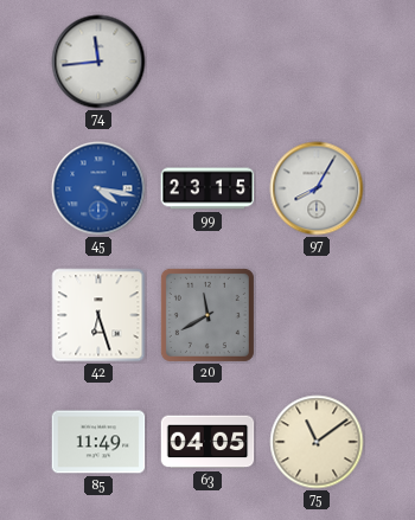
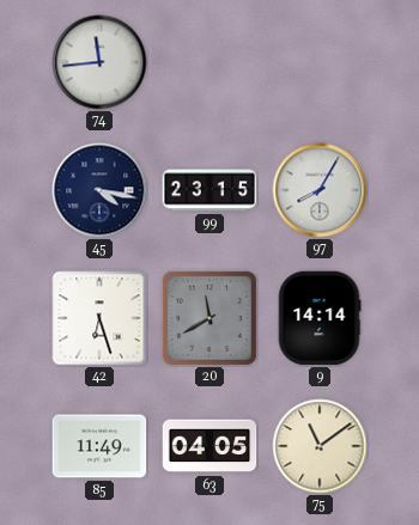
45 dial: blue -> navy (99, 190)
9: none -> 14:14 (320, 318)
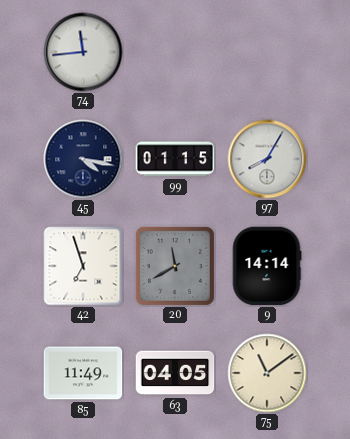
99: 23:15 -> 01:15 (175, 159)
42: 6:27 -> 6:57 (83, 266)
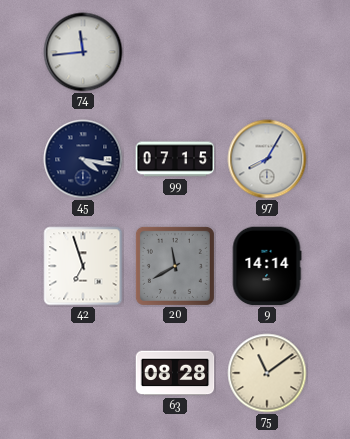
99: 01:15 -> 07:15 (175, 159)
85: 11:49 -> none (83, 373)
63: 04:05 -> 08:28 (175, 373)
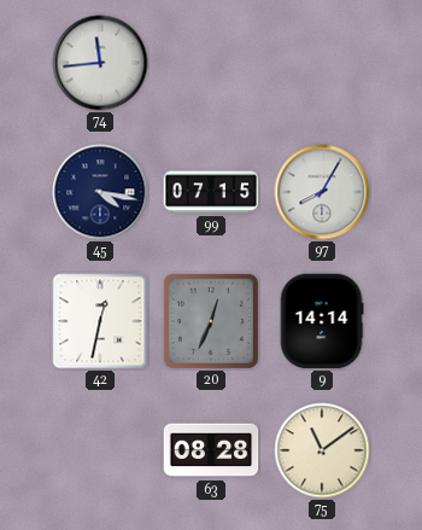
42: 6:57 -> 12:32 (100, 321)
20: 11:40 -> 12:34 (211, 321)
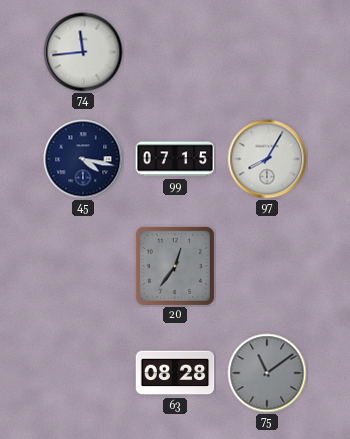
42: 12:32 -> none (100, 321)
20: 12:34 -> 12:36 (175, 266)
9: 14:14 -> none (322, 321)
75 dial: cream -> grey (267, 373)
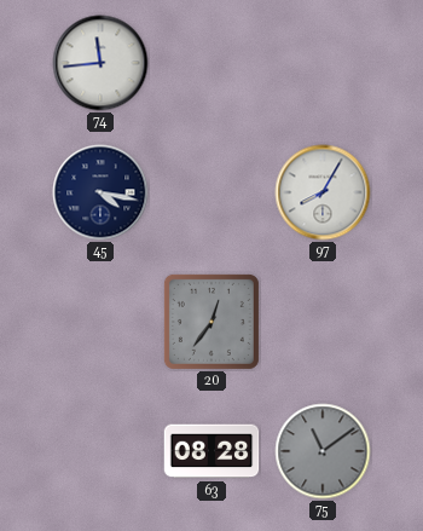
99: 07:15 -> none (175, 159)
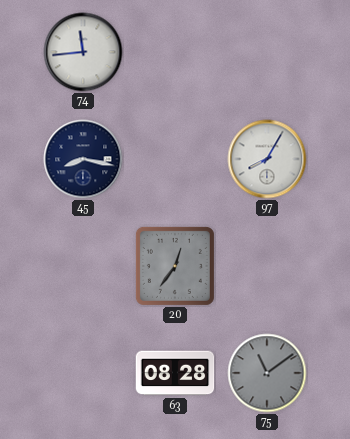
45: 4:17 -> 8:17 (83, 159)
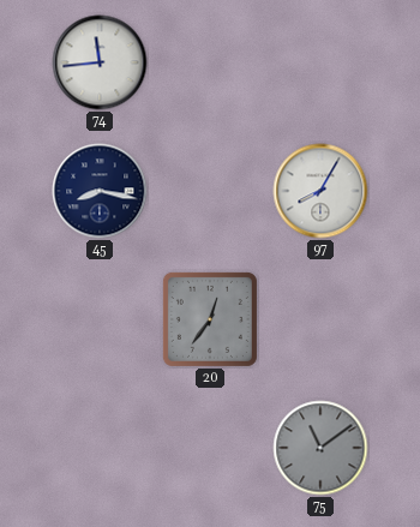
63: 08:28 -> none (175, 373)
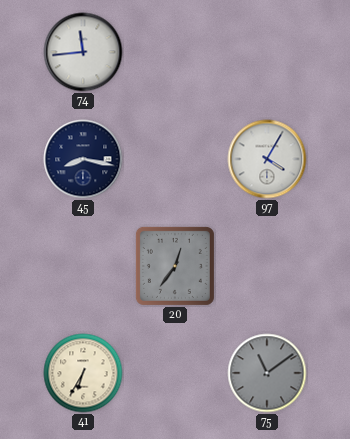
97: 8:05 -> 4:05 (267, 159)
41: none -> 6:35 (83, 373)
